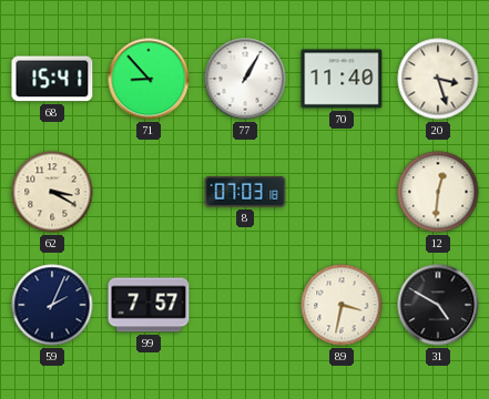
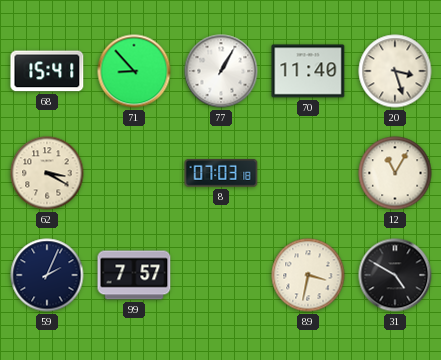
12: 12:31 -> 11:05 (395, 173)
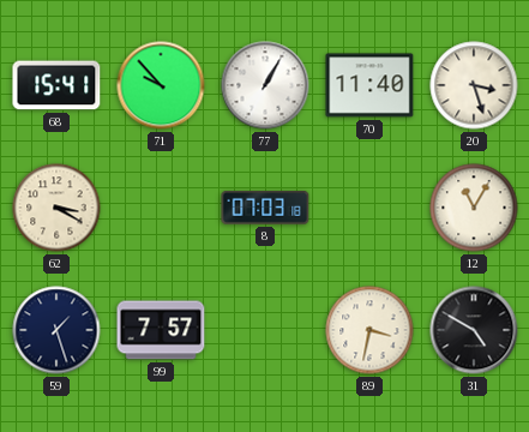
71: 8:53 -> 9:53 (161, 85)
59: 2:04 -> 1:27 (56, 330)
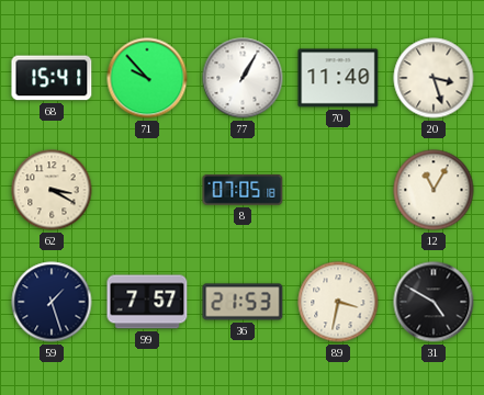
8: 07:03 -> 07:05 (243, 190)
36: none -> 21:53 (243, 302)
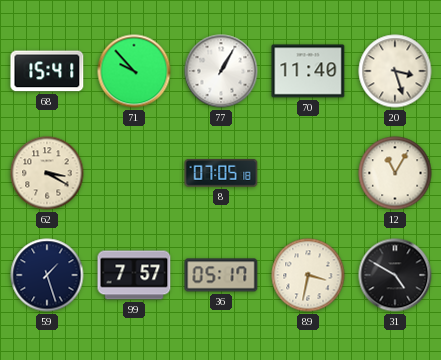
36: 21:53 -> 05:17 (221, 275)
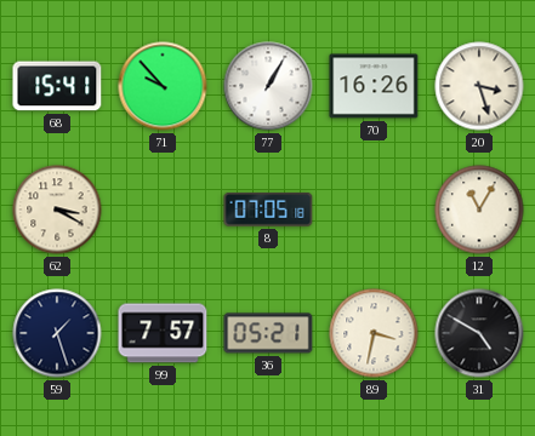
70: 11:40 -> 16:26 (374, 86)
36: 05:17 -> 05:21 (268, 333)
